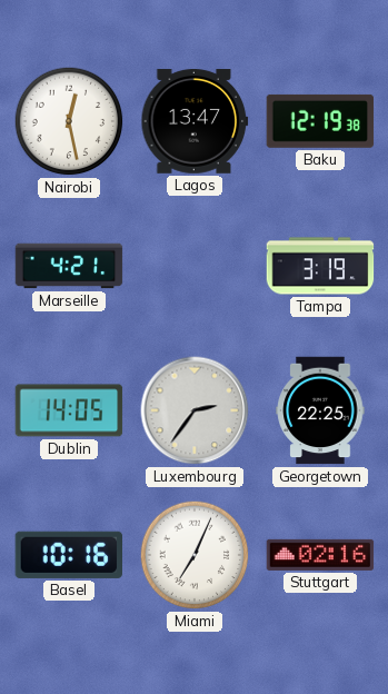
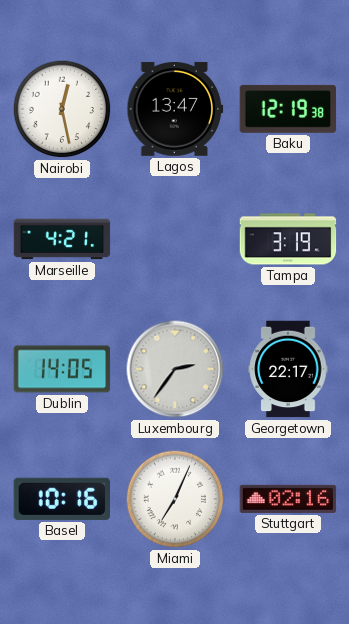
Georgetown: 22:25 -> 22:17 (288, 369)
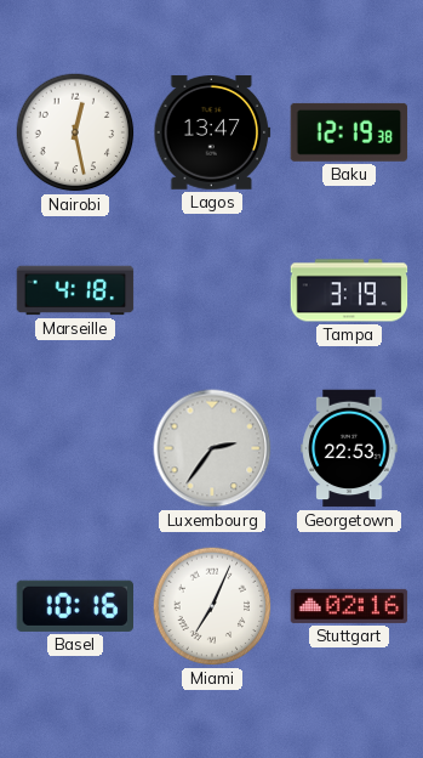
Marseille: 4:21 -> 4:18 (75, 290)
Dublin: 14:05 -> none (62, 369)
Georgetown: 22:17 -> 22:53 (349, 448)
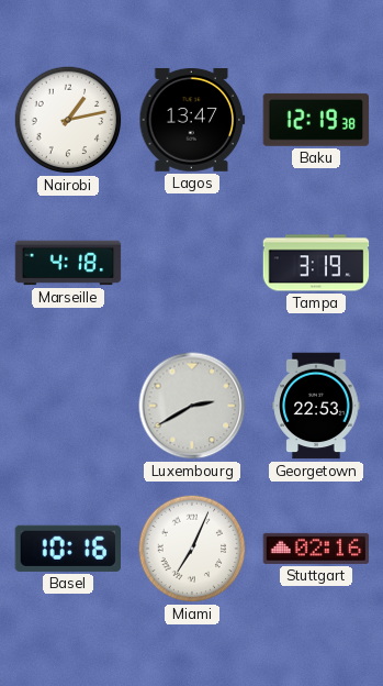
Nairobi: 12:28 -> 1:13 (68, 120)
Luxembourg: 2:36 -> 2:40 (192, 406)
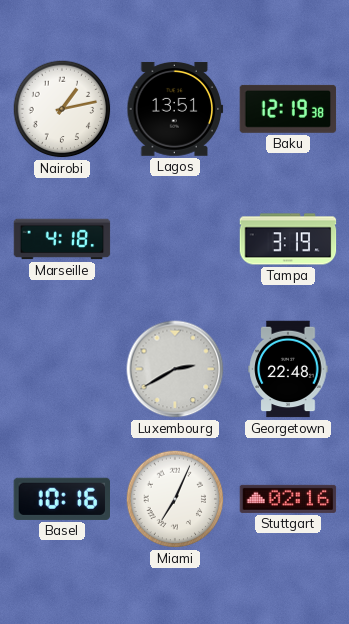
Lagos: 13:47 -> 13:51 (175, 110)
Georgetown: 22:53 -> 22:48 (288, 369)
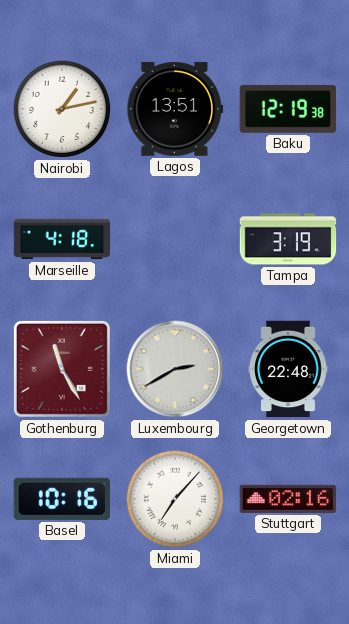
Gothenburg: none -> 11:25 (62, 369)
Miami: 7:04 -> 7:07 (175, 499)
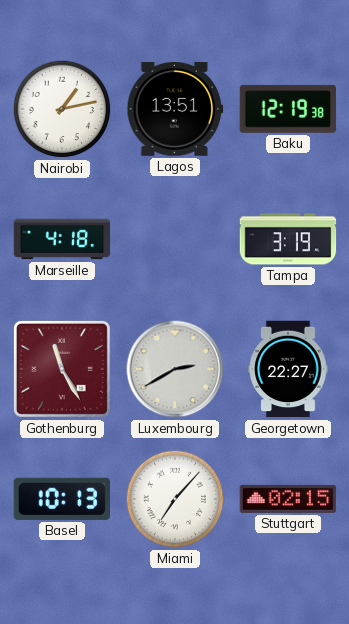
Georgetown: 22:48 -> 22:27 (288, 369)
Basel: 10:16 -> 10:13 (62, 499)
Stuttgart: 02:16 -> 02:15 (288, 499)
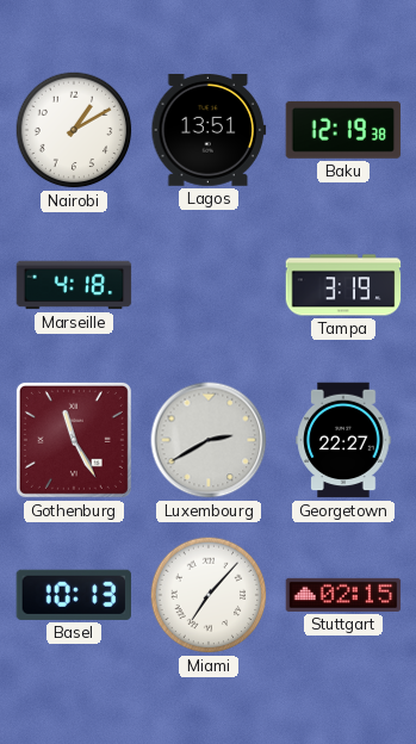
Nairobi: 1:13 -> 1:10 (74, 130)
